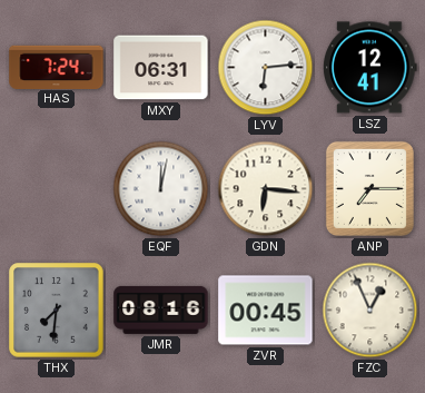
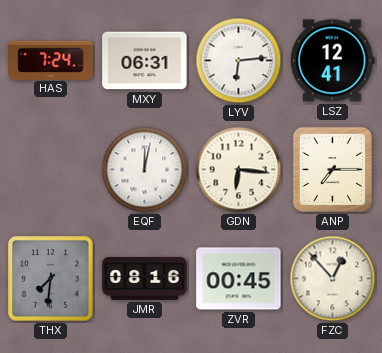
FZC: 12:56 -> 12:53 (333, 279)
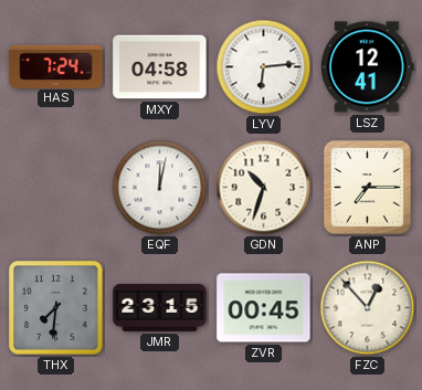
MXY: 06:31 -> 04:58 (160, 67)
GDN: 6:16 -> 10:33 (264, 188)
JMR: 08:16 -> 23:15 (160, 307)
